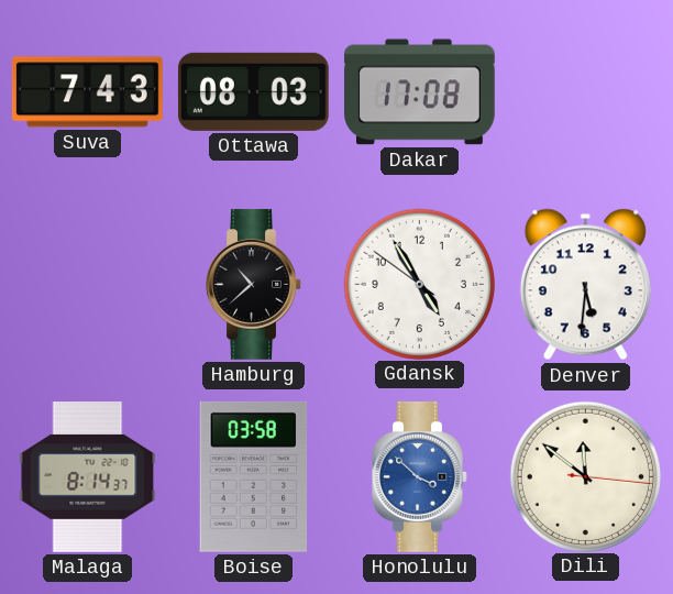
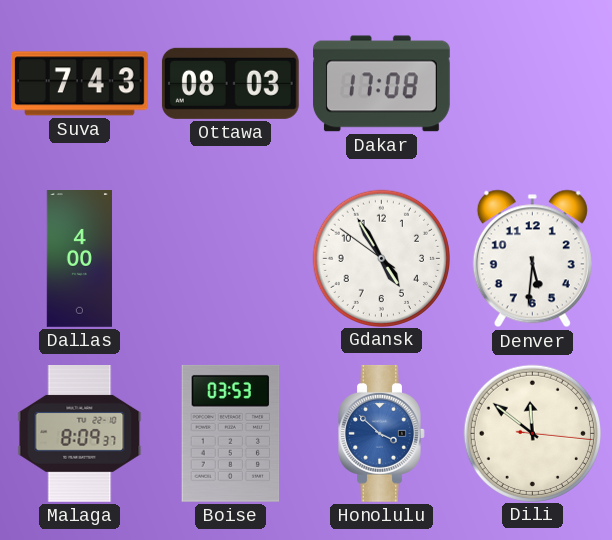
Dallas: none -> 4:00 (79, 259)
Hamburg: 10:38 -> none (254, 284)
Malaga: 8:14 -> 8:09 (80, 434)
Boise: 03:58 -> 03:53 (231, 433)
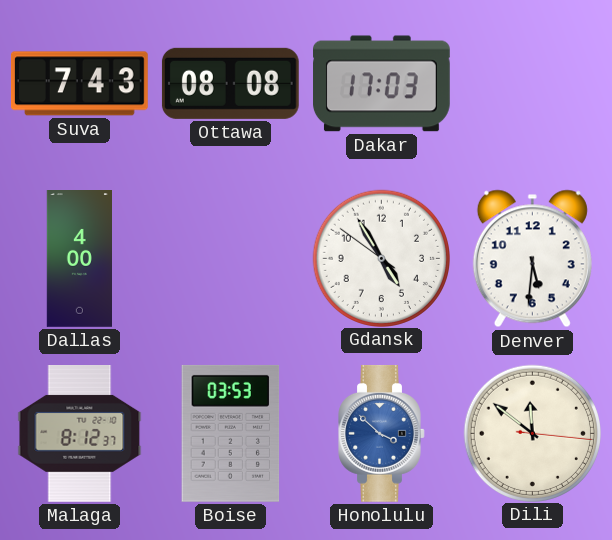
Ottawa: 08:03 -> 08:08 (230, 83)
Dakar: 17:08 -> 17:03 (382, 84)
Malaga: 8:09 -> 8:12 (80, 434)
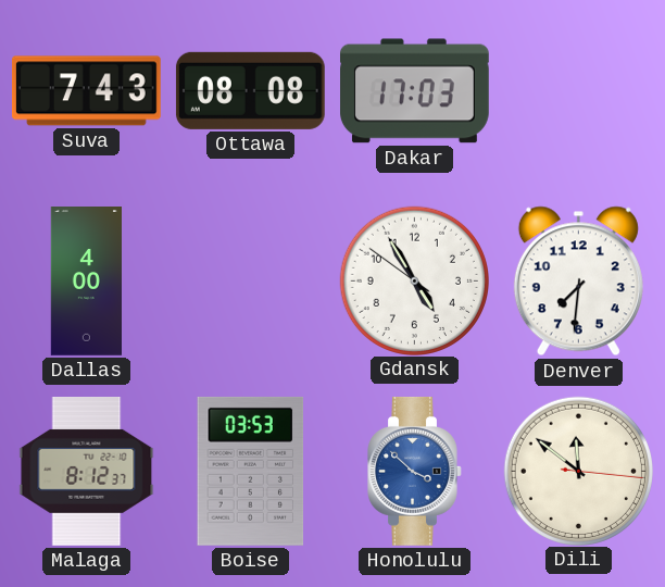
Denver: 5:31 -> 7:31 (578, 282)
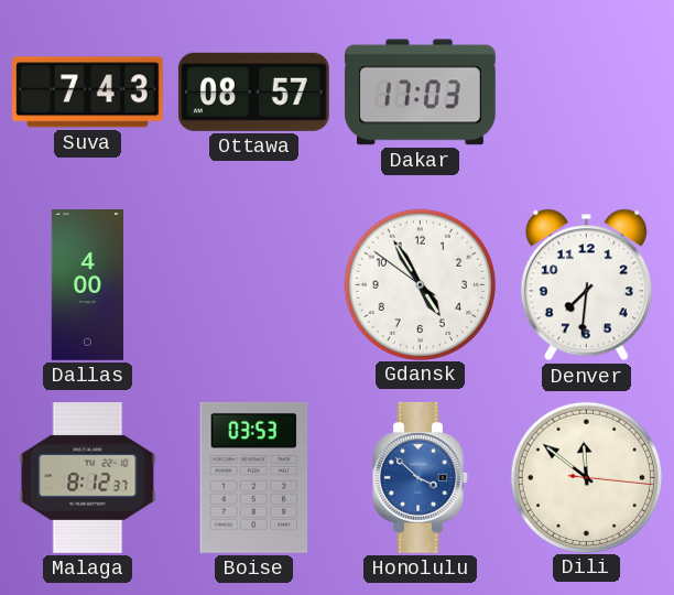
Ottawa: 08:08 -> 08:57 (253, 91)
